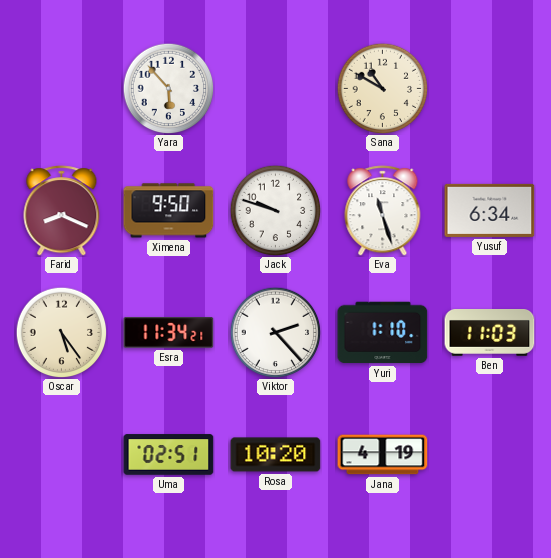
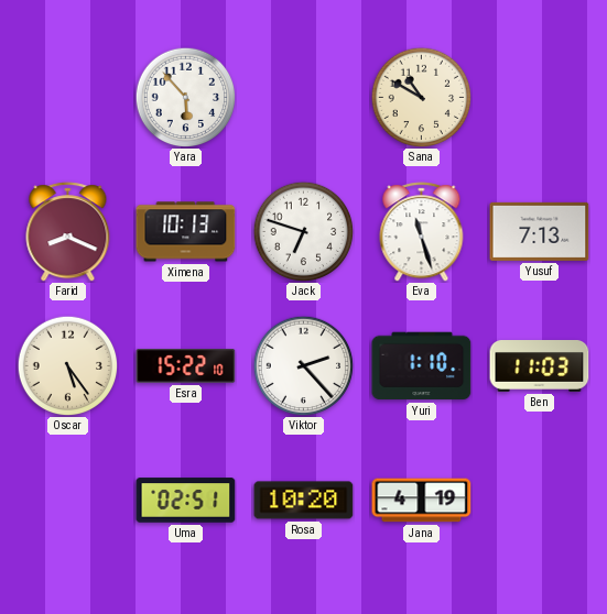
Ximena: 9:50 -> 10:13 (186, 232)
Jack: 9:48 -> 6:48 (303, 231)
Yusuf: 6:34 -> 7:13 (540, 231)
Esra: 11:34 -> 15:22 (186, 366)
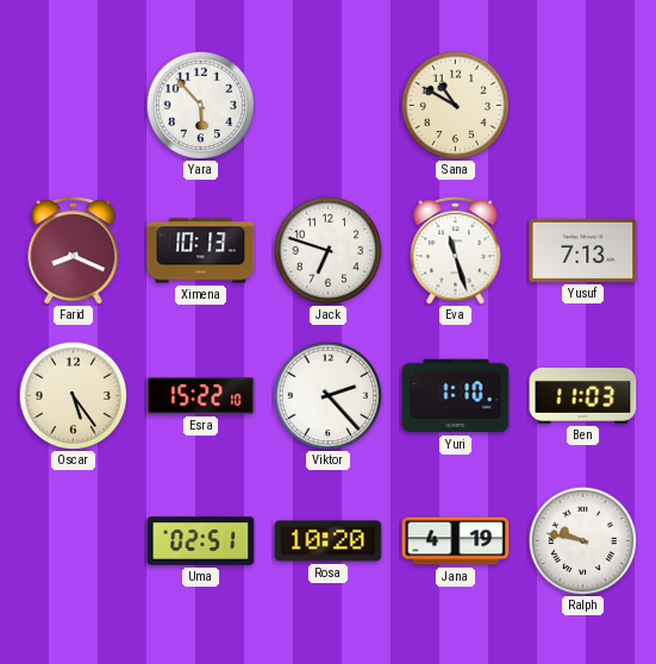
Ralph: none -> 9:47 (582, 540)
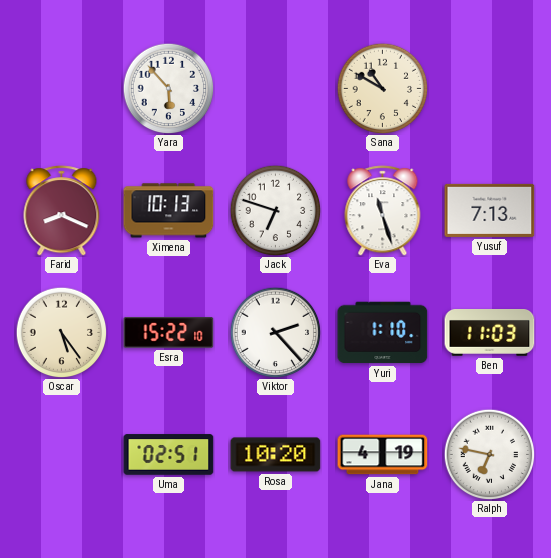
Ralph: 9:47 -> 6:47 (489, 454)
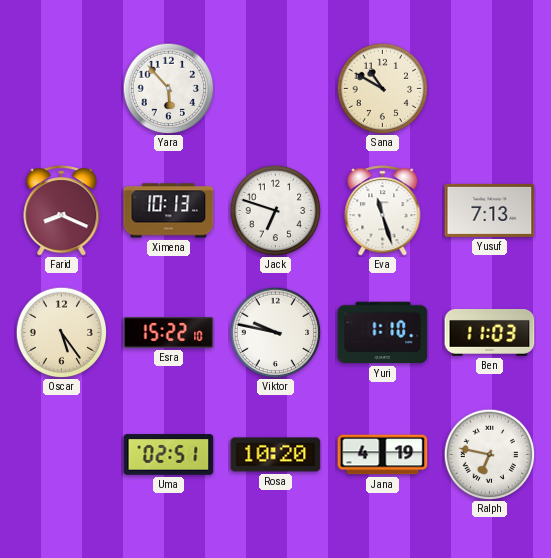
Viktor: 2:23 -> 9:47 (275, 332)
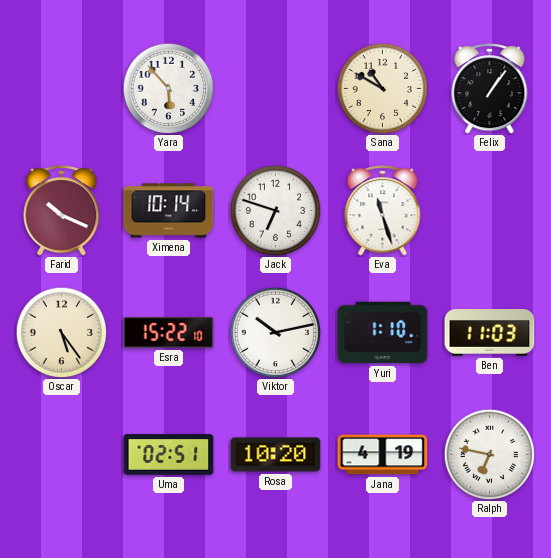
Felix: none -> 1:06 (490, 89)
Farid: 8:19 -> 10:19 (62, 211)
Ximena: 10:13 -> 10:14 (169, 211)
Yusuf: 7:13 -> none (490, 210)
Viktor: 9:47 -> 10:13 (275, 332)
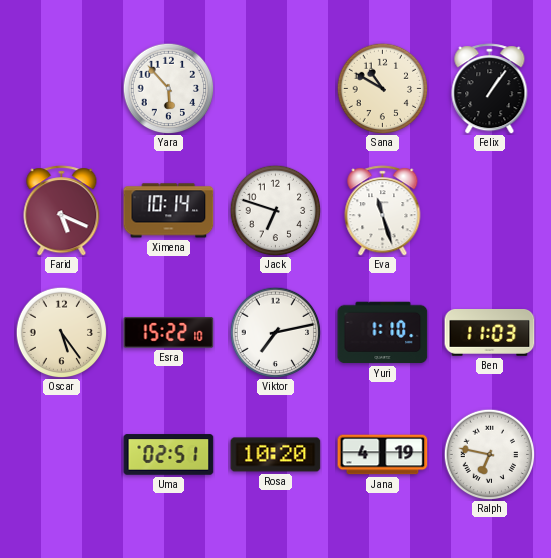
Farid: 10:19 -> 5:19 (62, 211)
Viktor: 10:13 -> 7:13 (275, 332)
